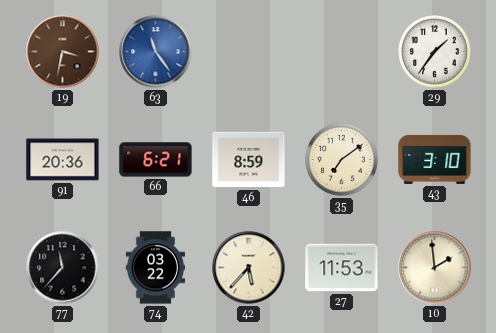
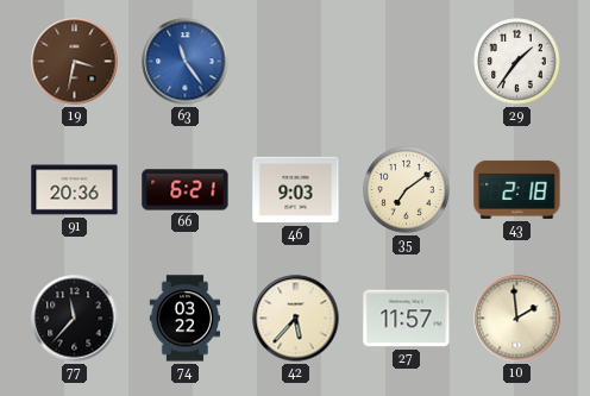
46: 8:59 -> 9:03 (296, 190)
43: 3:10 -> 2:18 (517, 189)
27: 11:53 -> 11:57 (407, 319)
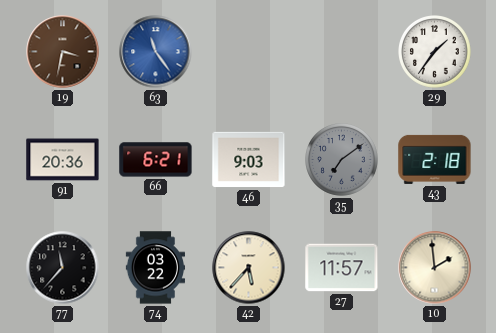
35 dial: cream -> grey (342, 160)
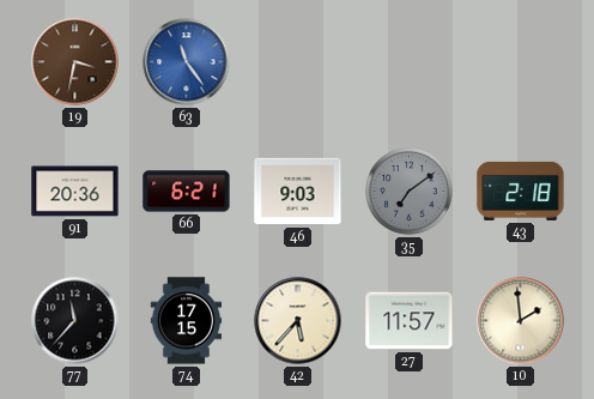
29: 1:36 -> none (435, 52)
74: 03:22 -> 17:15 (186, 321)
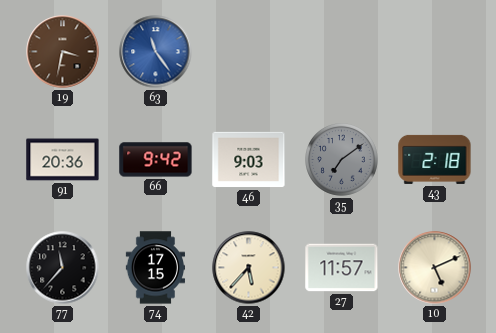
66: 6:21 -> 9:42 (156, 160)
10: 1:59 -> 5:11 (435, 268)
